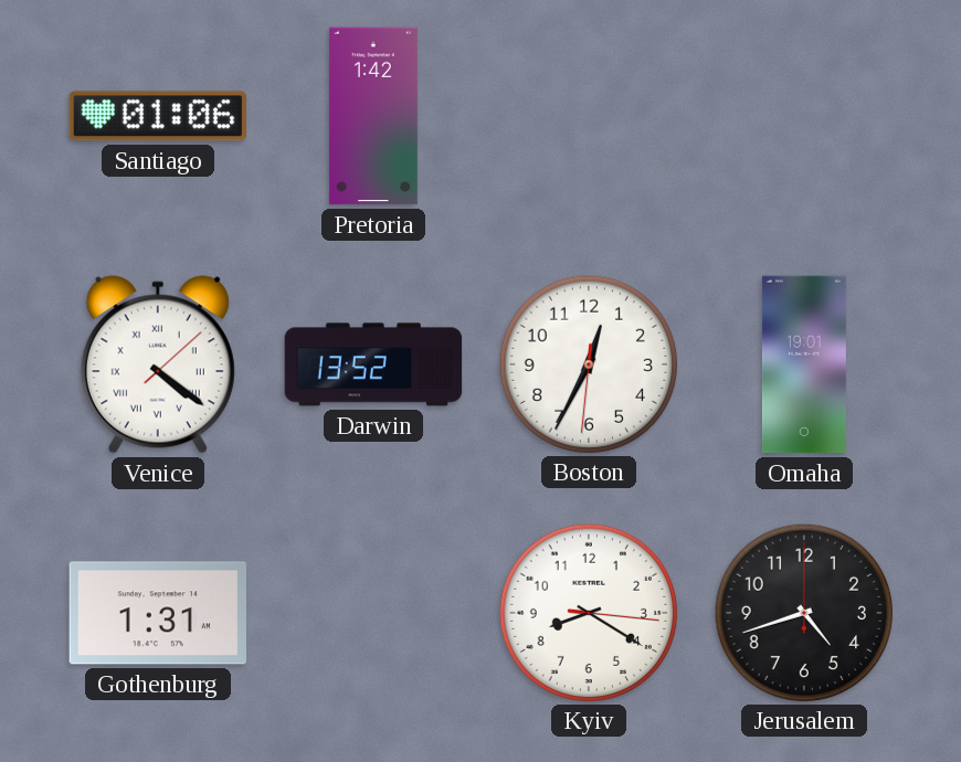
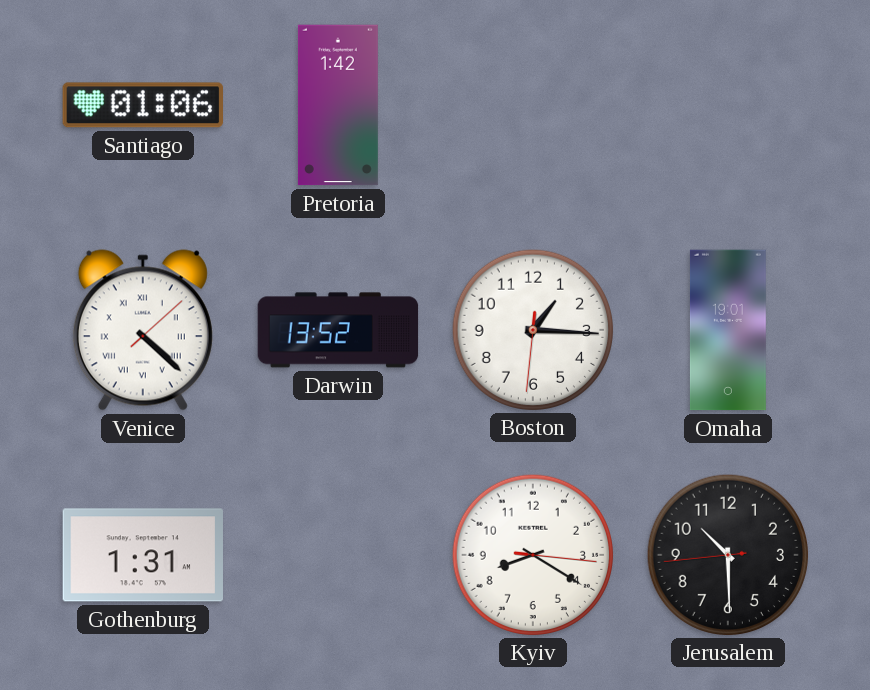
Venice: 4:21 -> 4:22 (143, 330)
Boston: 12:34 -> 1:15 (532, 329)
Jerusalem: 4:42 -> 10:29 (727, 554)
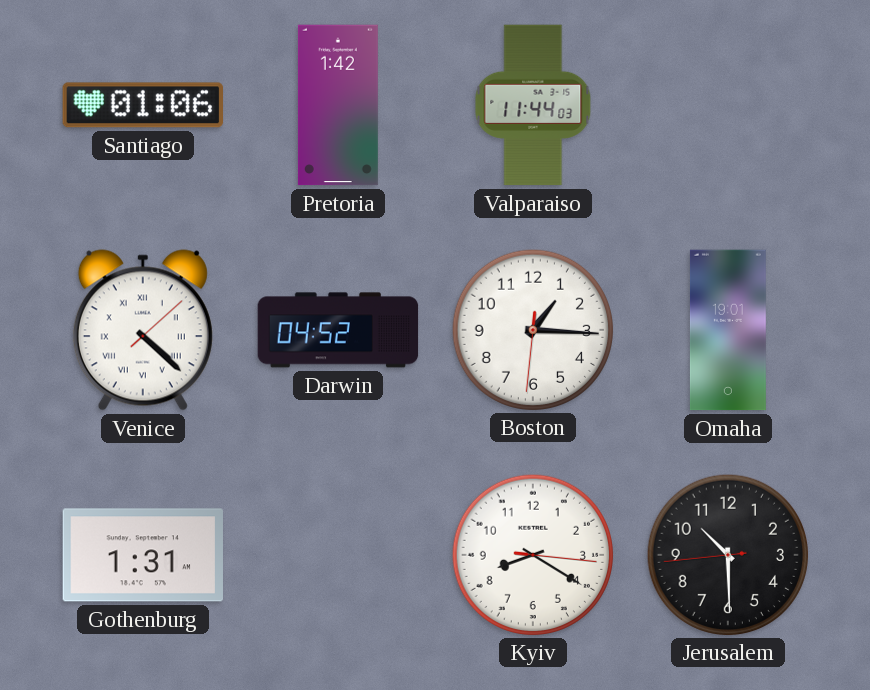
Valparaiso: none -> 11:44 (533, 105)
Darwin: 13:52 -> 04:52 (338, 330)
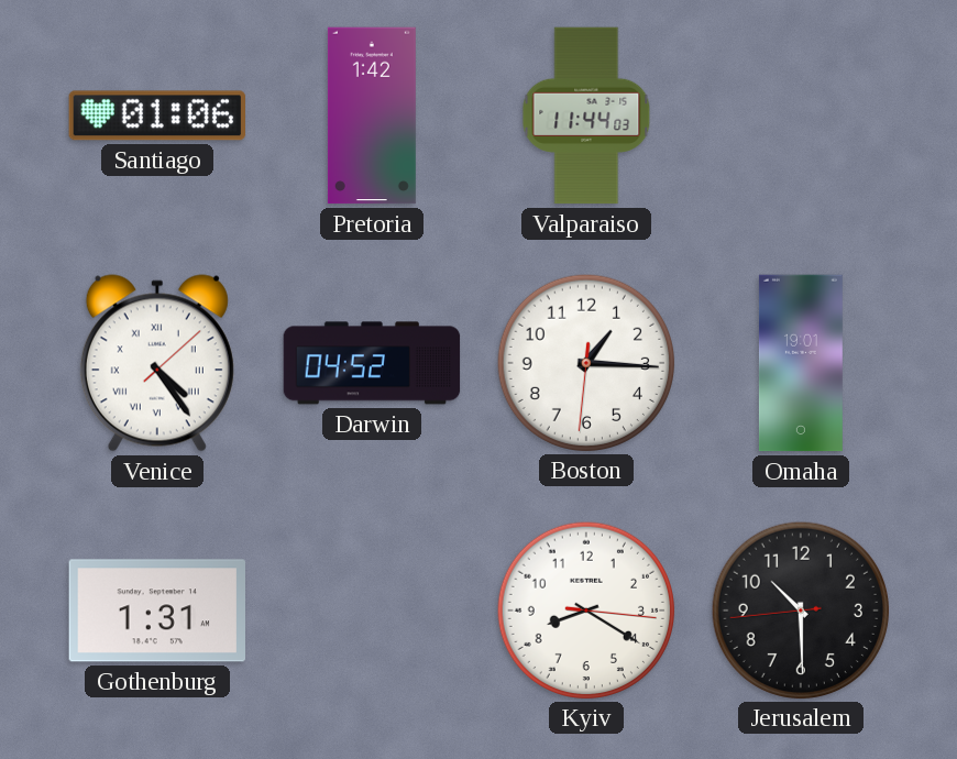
Venice: 4:22 -> 4:24 (157, 363)
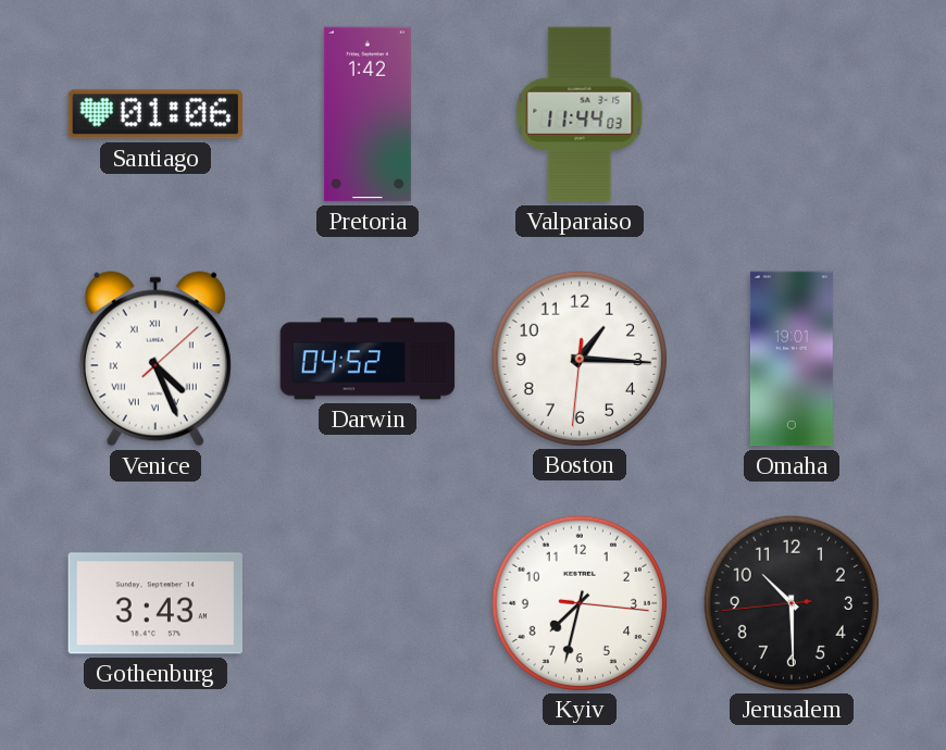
Venice: 4:24 -> 4:26 (155, 359)
Gothenburg: 1:31 -> 3:43 (154, 603)
Kyiv: 8:20 -> 7:32 (578, 602)
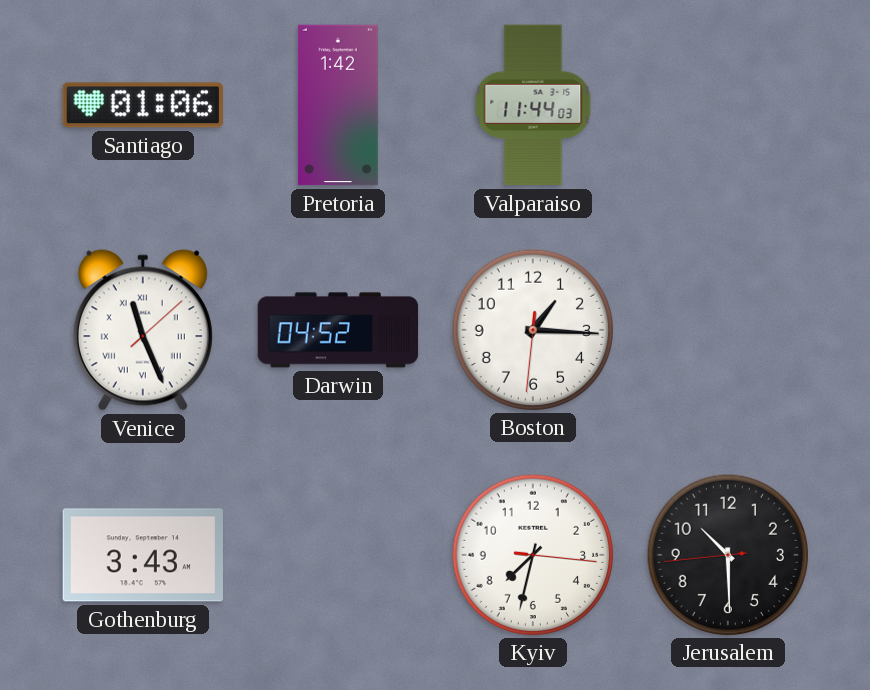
Venice: 4:26 -> 11:26 (143, 330)
Omaha: 19:01 -> none (792, 359)
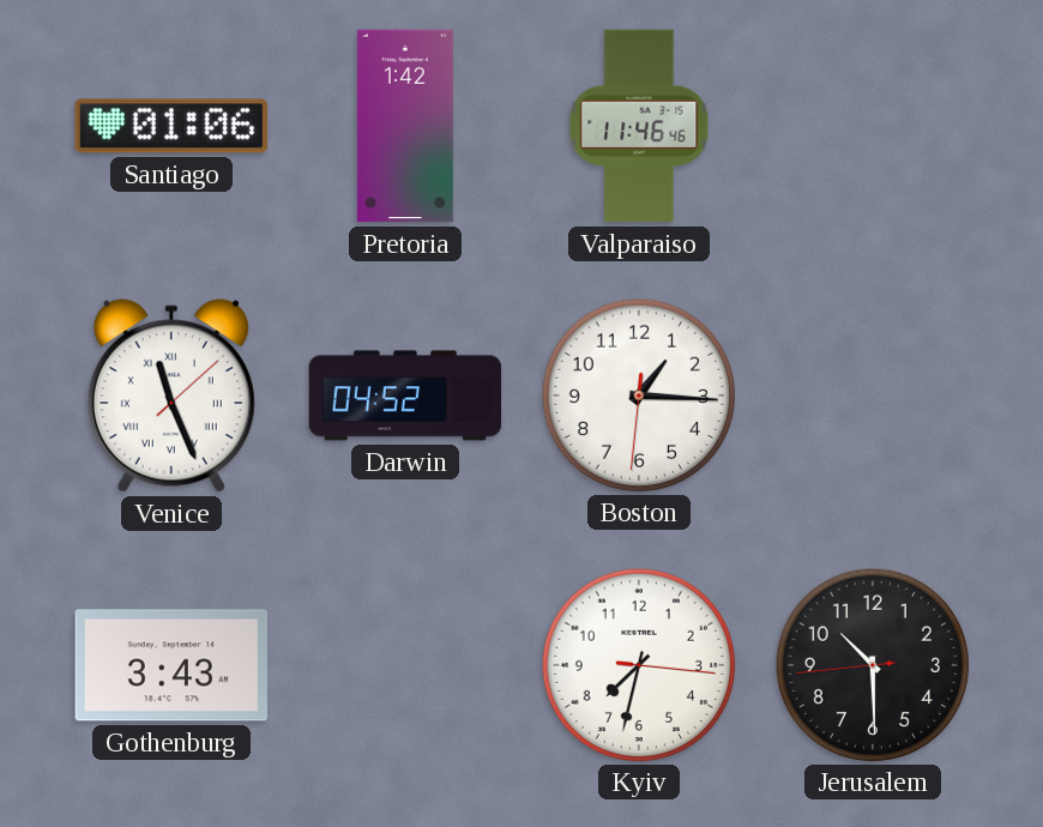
Valparaiso: 11:44 -> 11:46 (639, 126)
